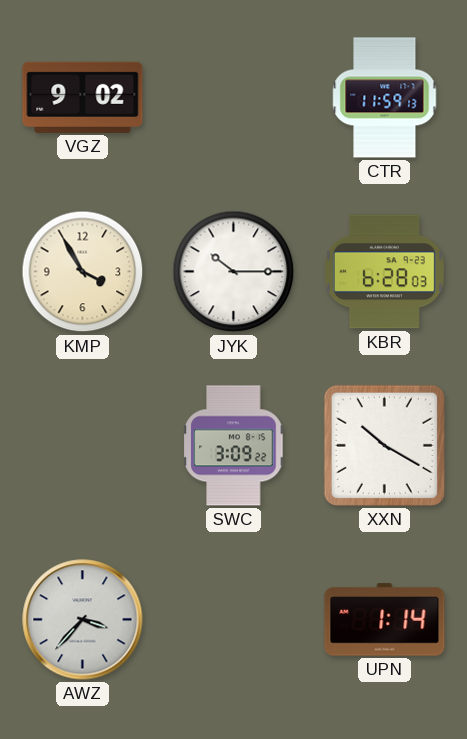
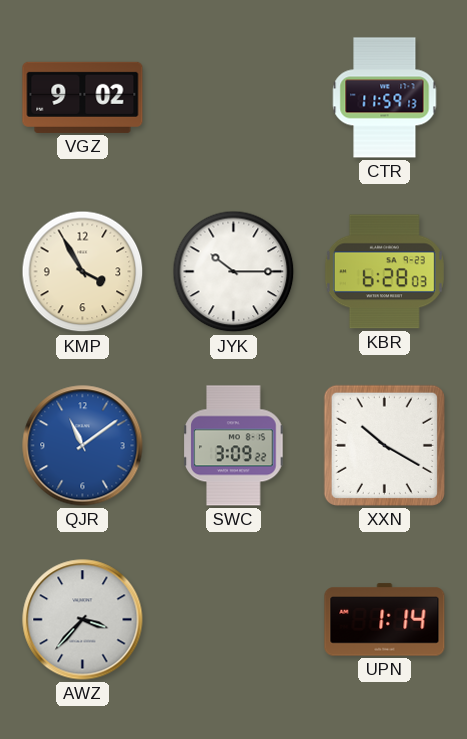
QJR: none -> 11:09 (83, 446)
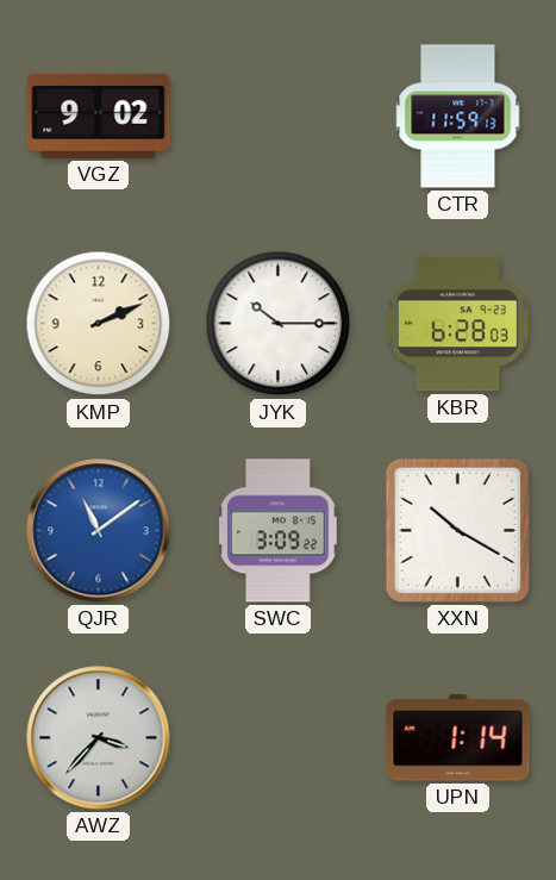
KMP: 3:55 -> 2:11 (99, 324)
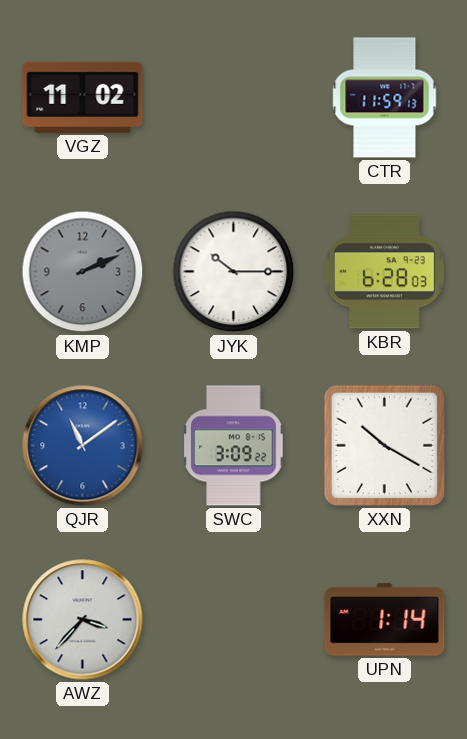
VGZ: 9:02 -> 11:02 (83, 97)
KMP dial: cream -> grey (83, 272)
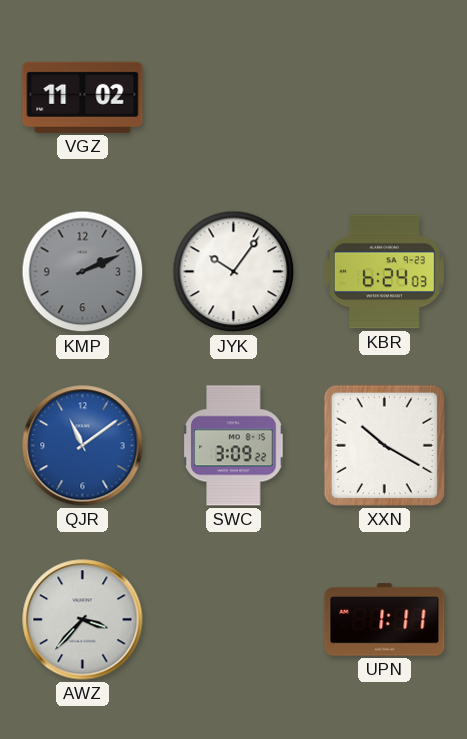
CTR: 11:59 -> none (385, 98)
JYK: 10:15 -> 10:06 (234, 272)
KBR: 6:28 -> 6:24 (384, 272)
UPN: 1:14 -> 1:11 (385, 620)
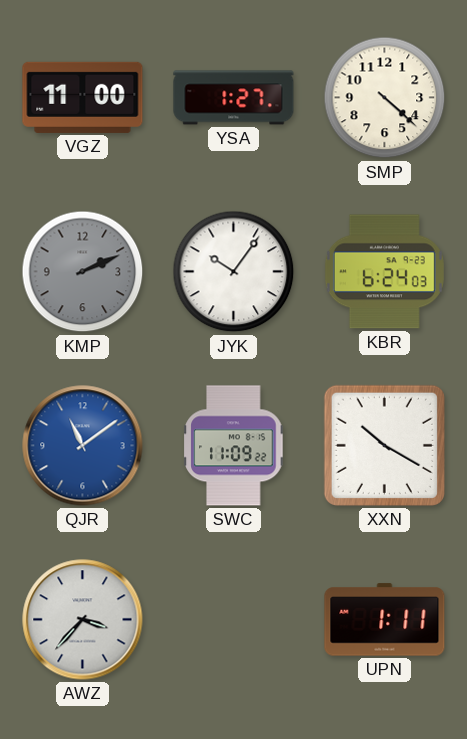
VGZ: 11:02 -> 11:00 (83, 97)
YSA: none -> 1:27 (234, 98)
SMP: none -> 4:22 (385, 98)
SWC: 3:09 -> 11:09 (234, 446)
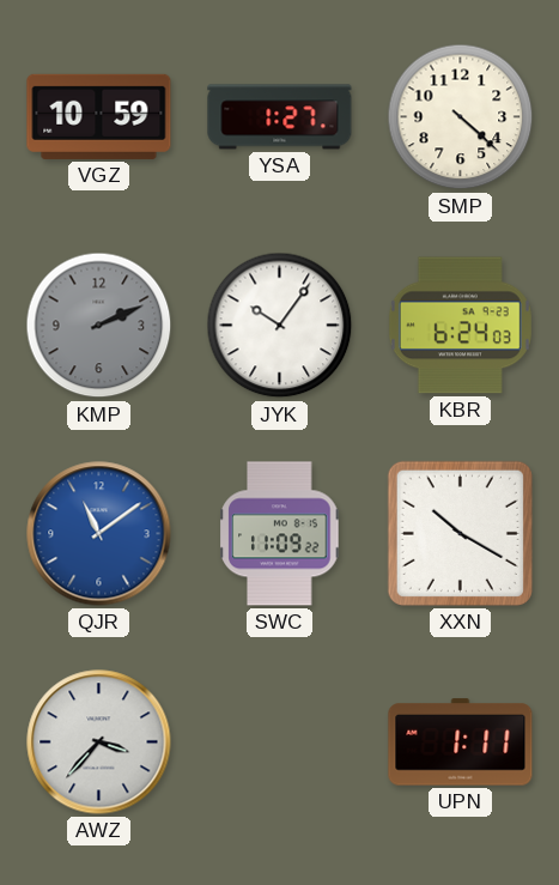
VGZ: 11:00 -> 10:59 (99, 116)
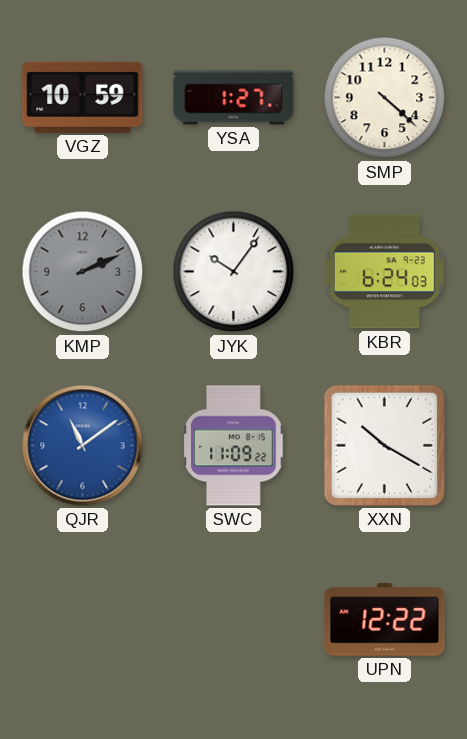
AWZ: 3:37 -> none (99, 742)
UPN: 1:11 -> 12:22 (385, 620)
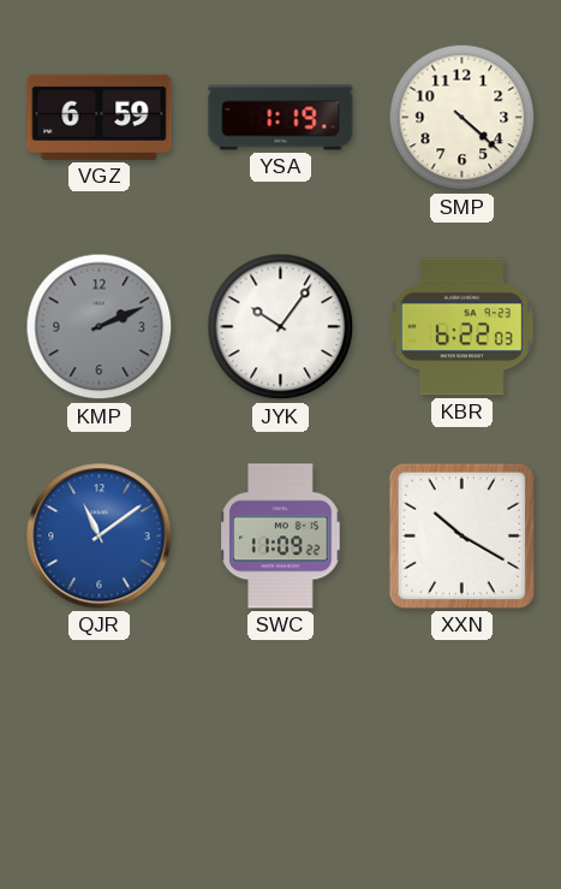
VGZ: 10:59 -> 6:59 (100, 117)
YSA: 1:27 -> 1:19 (281, 118)
KBR: 6:24 -> 6:22 (461, 327)
UPN: 12:22 -> none (385, 620)
